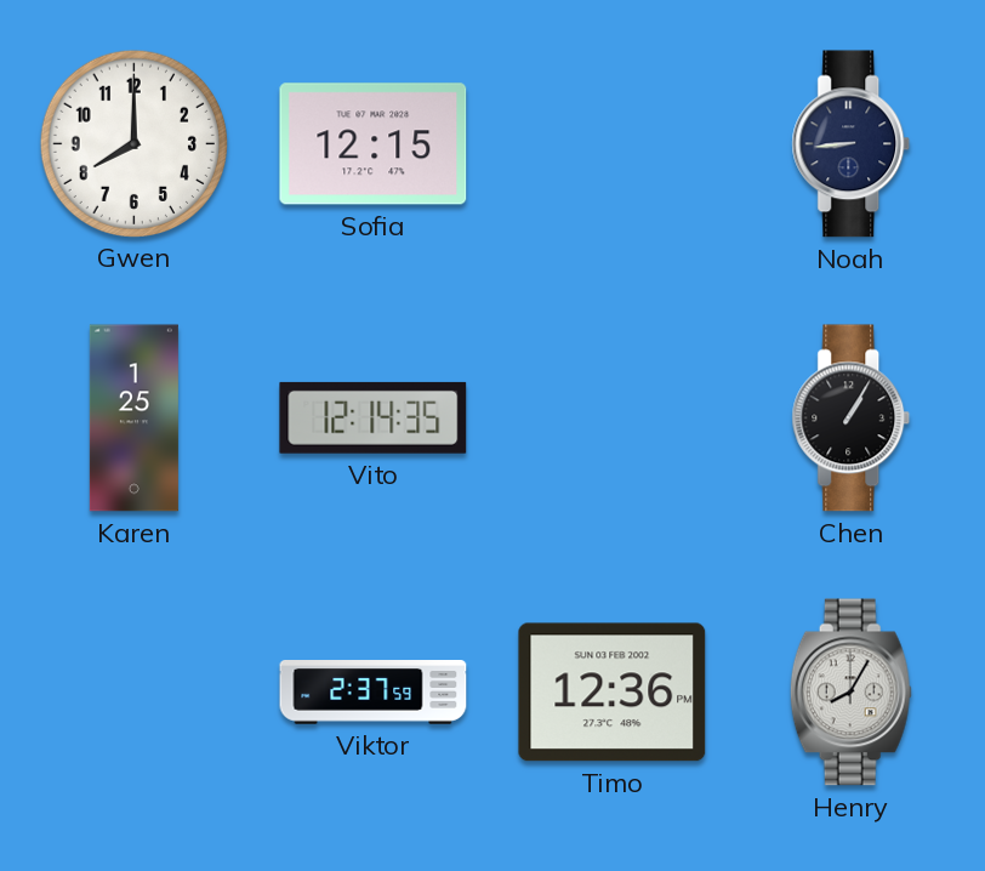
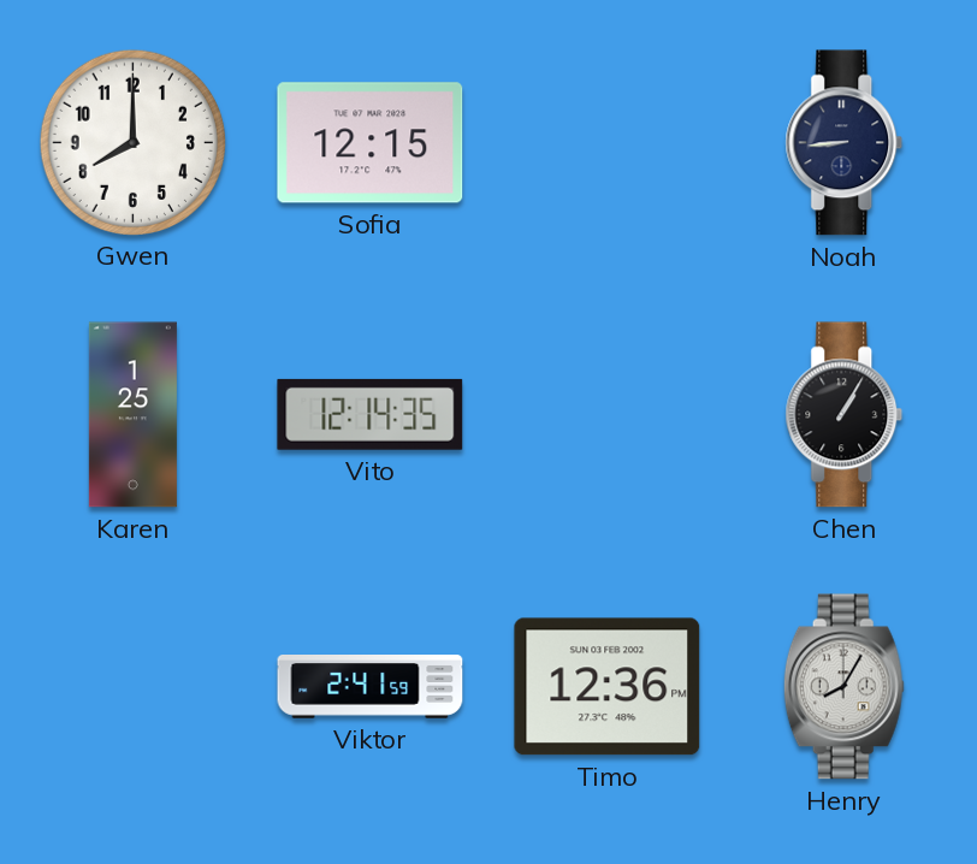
Viktor: 2:37 -> 2:41 (371, 687)
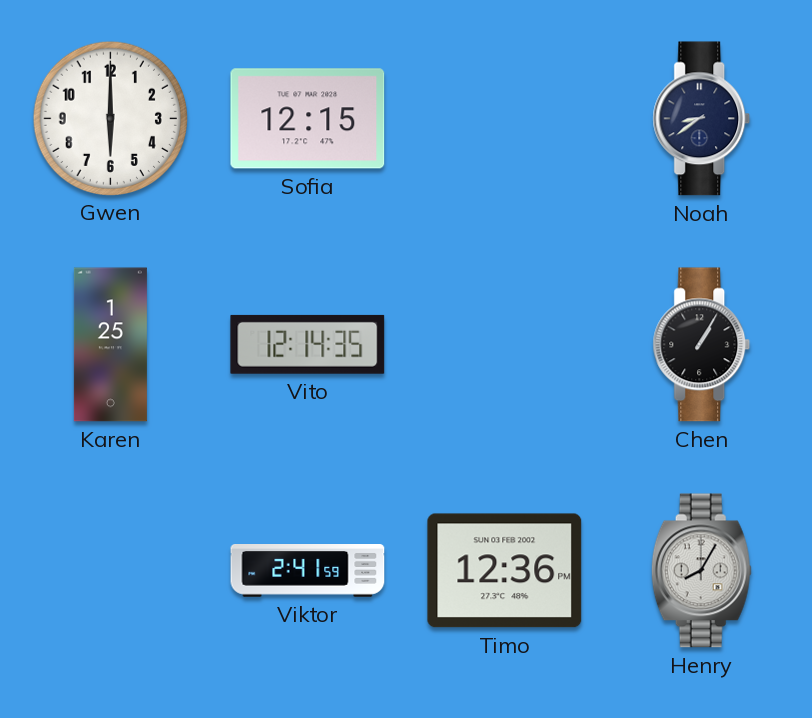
Gwen: 8:00 -> 6:00 (110, 118)
Noah: 8:44 -> 8:39 (702, 119)
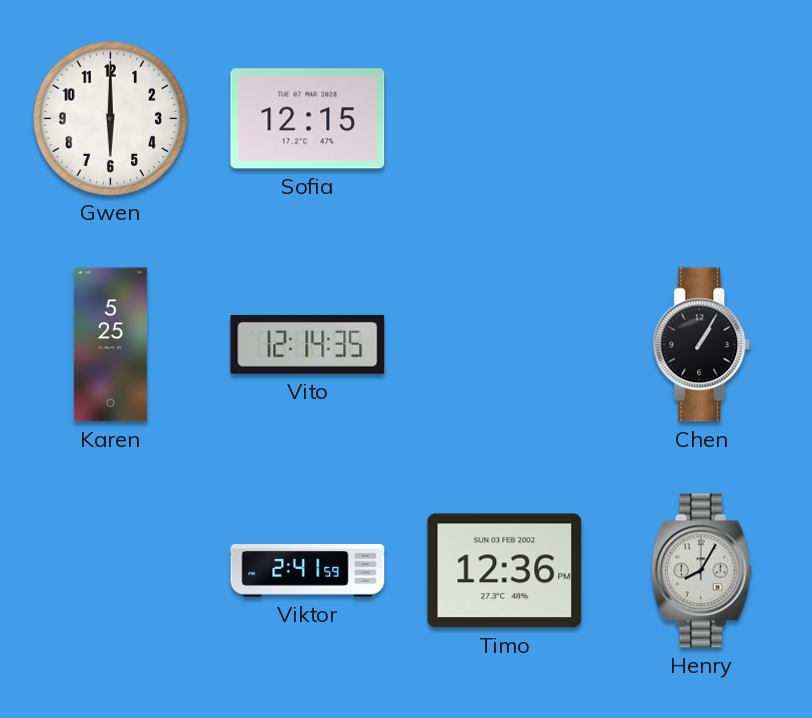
Noah: 8:39 -> none (702, 119)
Karen: 1:25 -> 5:25 (110, 345)
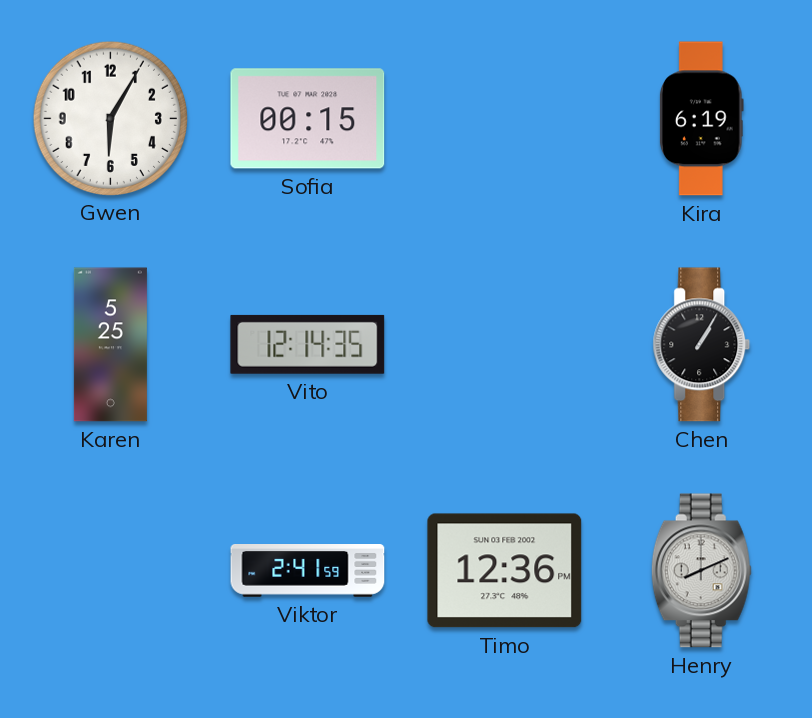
Gwen: 6:00 -> 6:05 (110, 118)
Sofia: 12:15 -> 00:15 (308, 119)
Kira: none -> 6:19 (701, 119)
Henry: 8:05 -> 8:11 (701, 571)
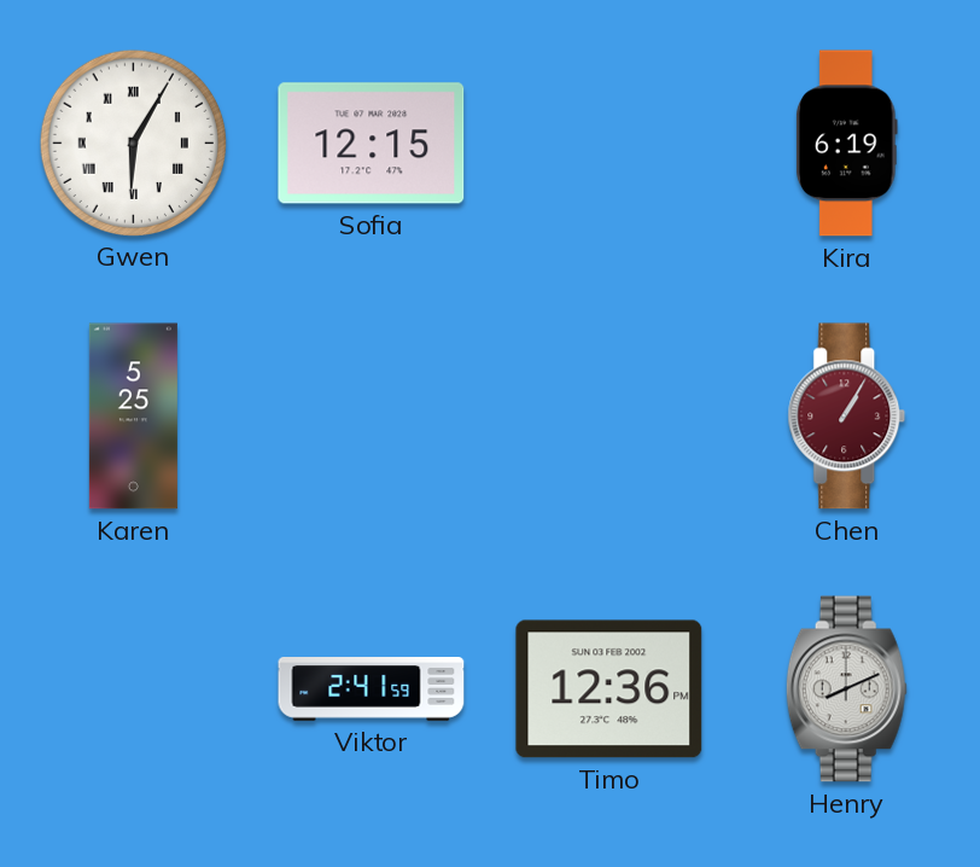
Gwen numerals: Arabic -> Roman (133, 142)
Sofia: 00:15 -> 12:15 (372, 144)
Vito: 12:14 -> none (308, 344)
Chen dial: black -> burgundy (847, 417)
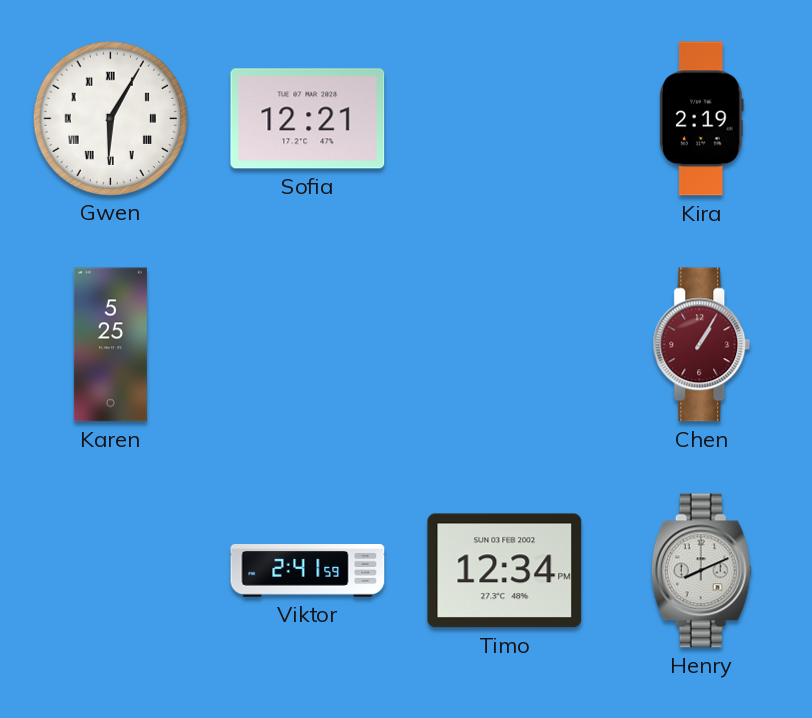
Sofia: 12:15 -> 12:21 (308, 119)
Kira: 6:19 -> 2:19 (701, 119)
Timo: 12:36 -> 12:34 (505, 571)
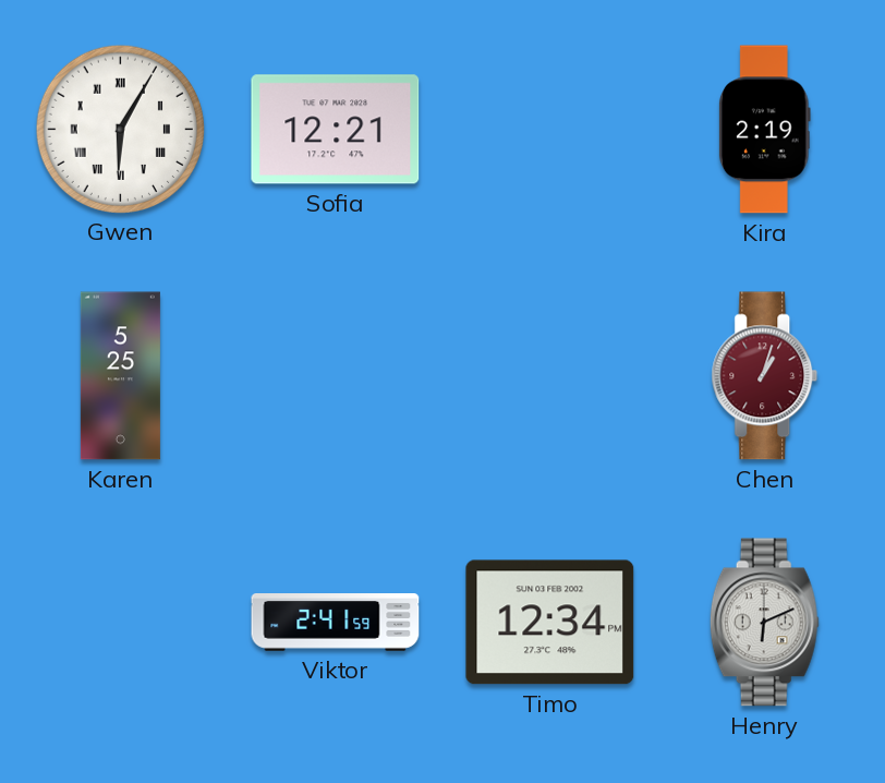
Chen: 1:05 -> 1:03 (765, 376)
Henry: 8:11 -> 6:11 (764, 623)
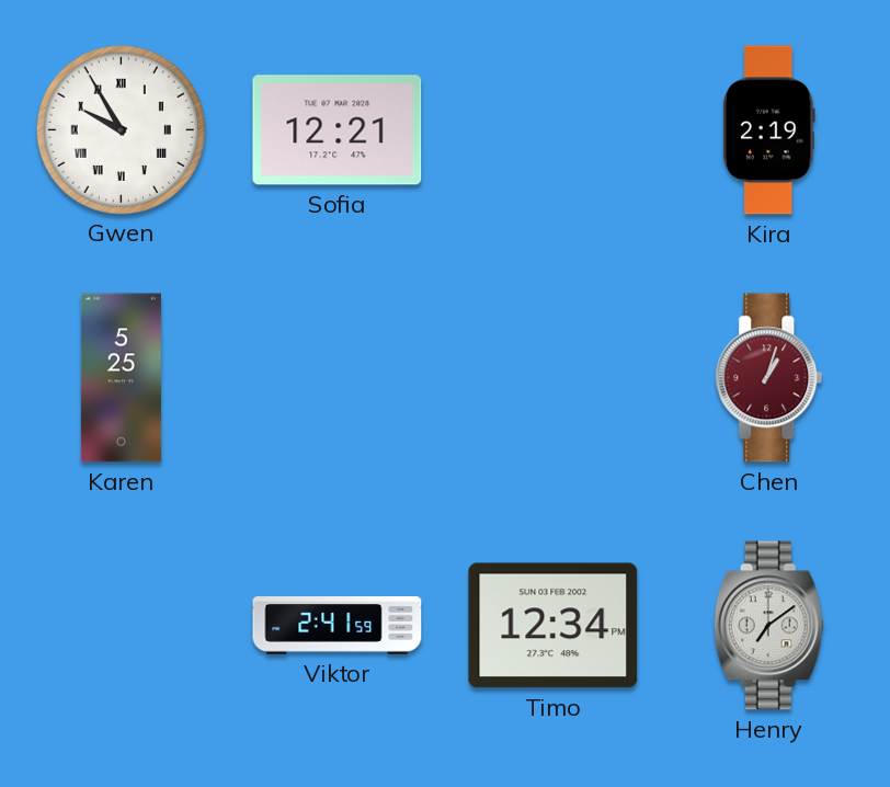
Gwen: 6:05 -> 9:55 (121, 129)
Henry: 6:11 -> 7:09 (768, 626)
